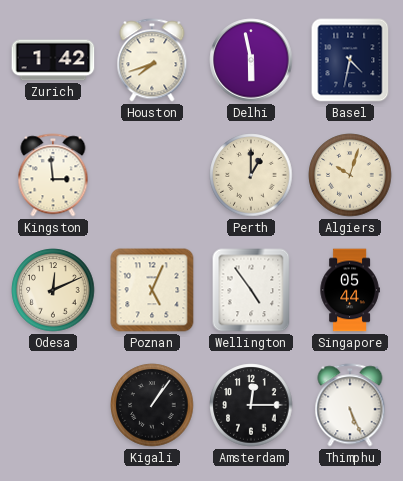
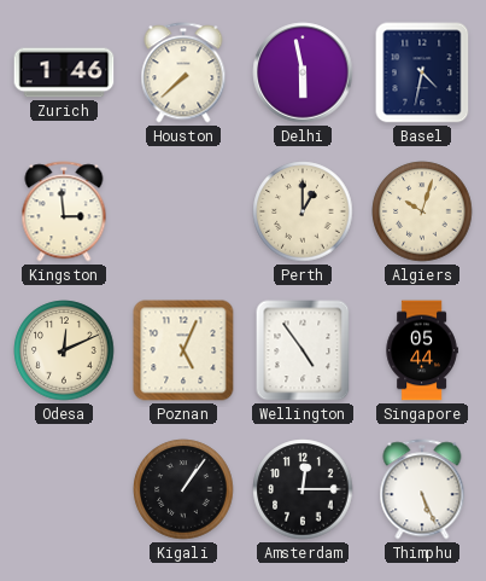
Zurich: 1:42 -> 1:46 (64, 72)
Houston: 7:42 -> 7:38 (183, 72)
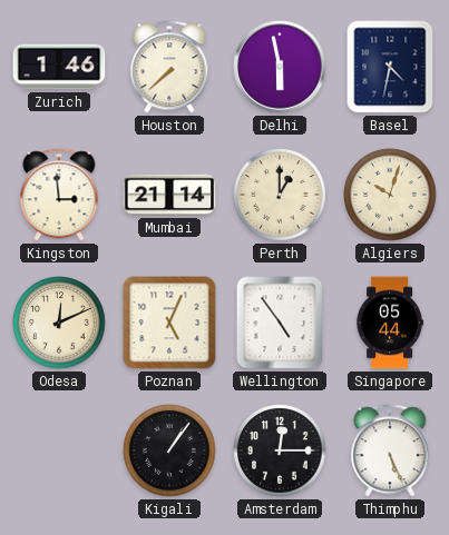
Mumbai: none -> 21:14 (169, 195)
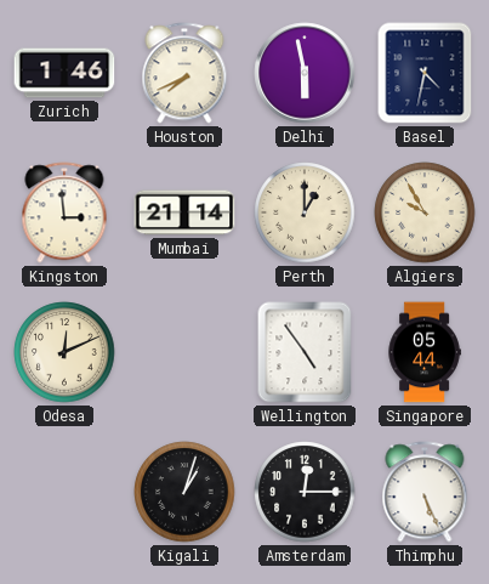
Houston: 7:38 -> 7:41 (184, 73)
Algiers: 10:03 -> 9:55 (425, 212)
Poznan: 5:04 -> none (169, 323)
Kigali: 1:06 -> 1:03 (184, 492)
